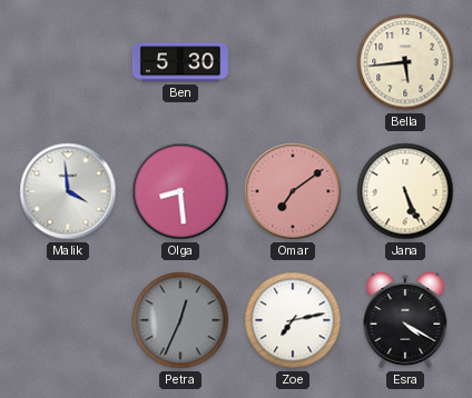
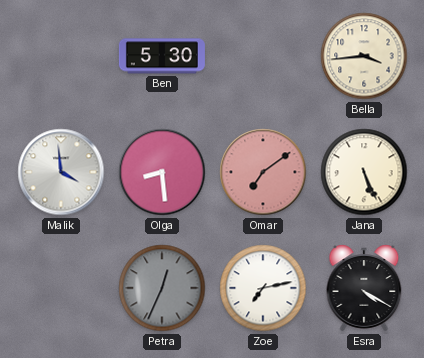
Bella: 5:44 -> 3:44 (364, 56)
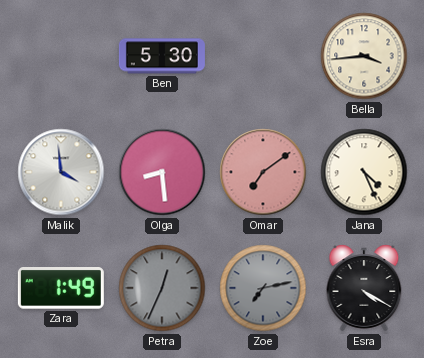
Jana: 5:26 -> 4:26 (364, 172)
Zara: none -> 1:49 (61, 289)
Zoe dial: white -> grey (263, 288)
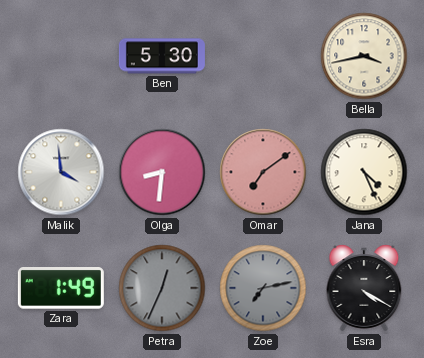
Bella: 3:44 -> 3:43 (364, 56)
Olga: 8:29 -> 8:31 (162, 172)
